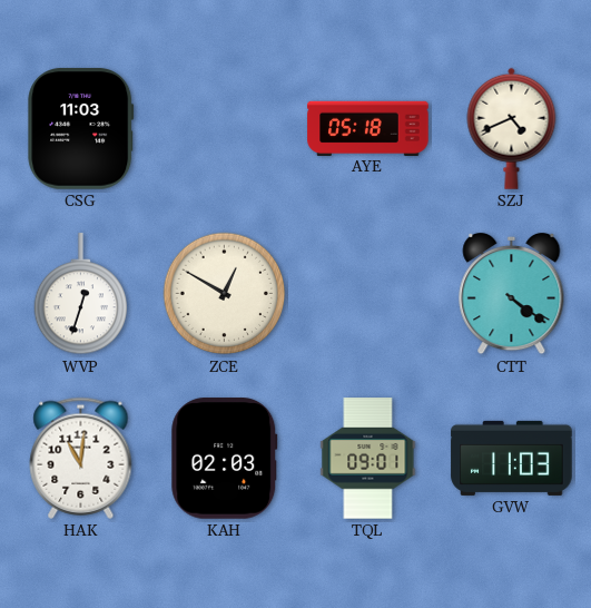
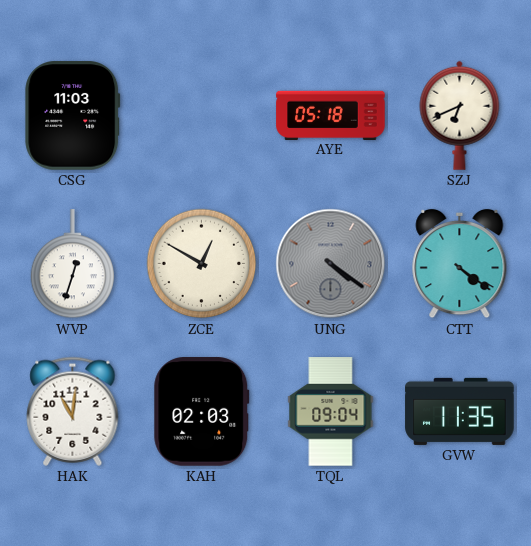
SZJ: 4:41 -> 6:41 (460, 115)
UNG: none -> 4:21 (331, 264)
TQL: 09:01 -> 09:04 (331, 412)
GVW: 11:03 -> 11:35 (460, 411)
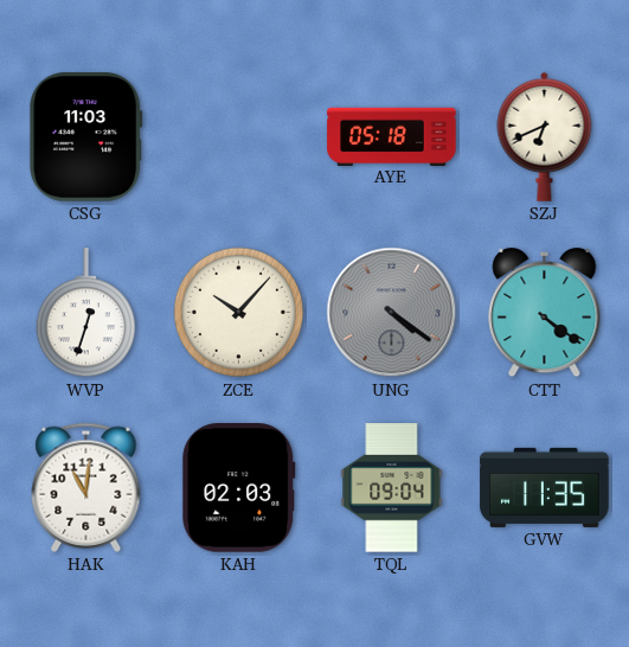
ZCE: 12:50 -> 10:07 (239, 313)
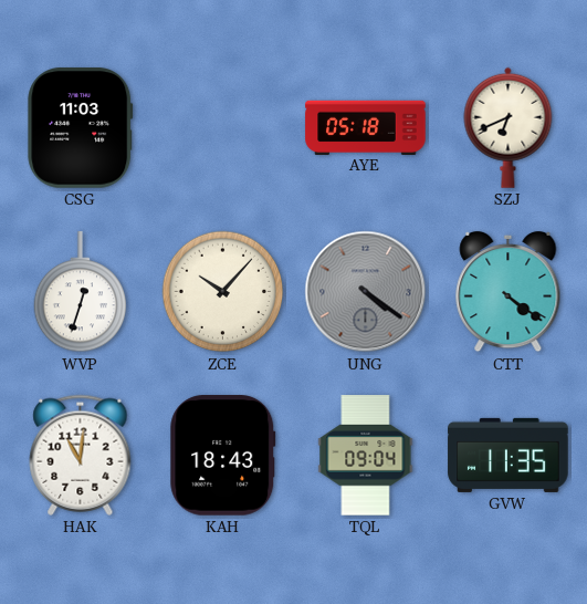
KAH: 02:03 -> 18:43 (223, 456)
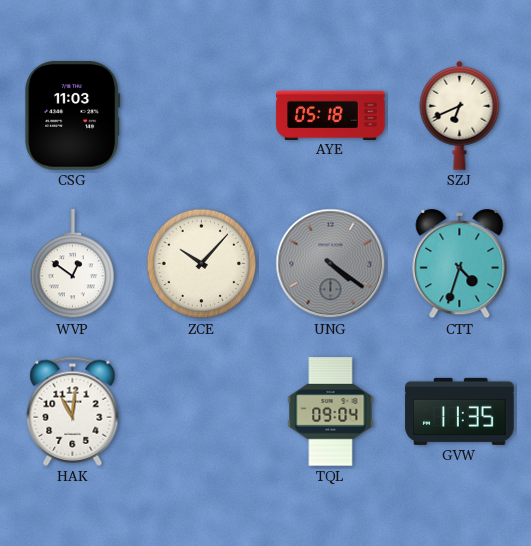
WVP: 12:33 -> 12:51 (73, 264)
CTT: 4:21 -> 4:33 (460, 264)
KAH: 18:43 -> none (223, 456)
